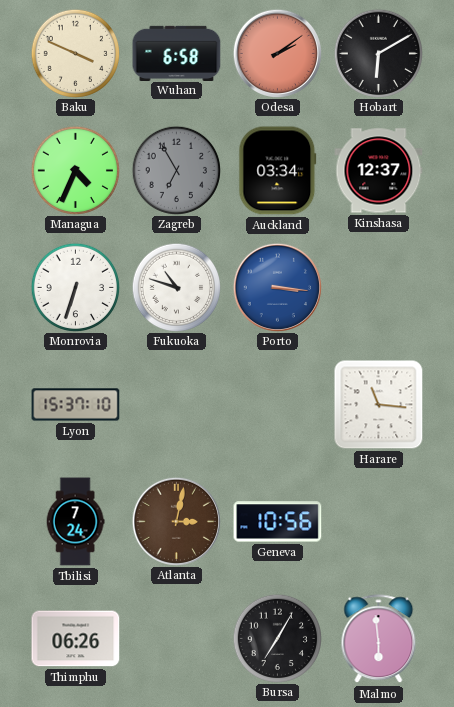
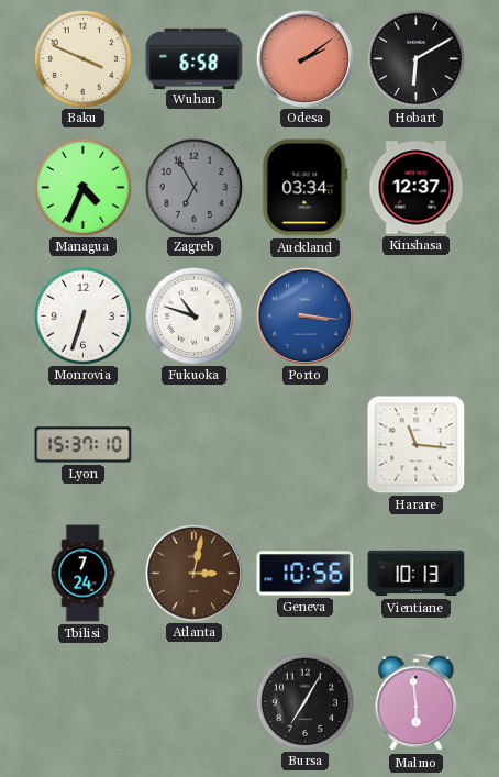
Vientiane: none -> 10:13 (417, 574)
Thimphu: 06:26 -> none (76, 639)
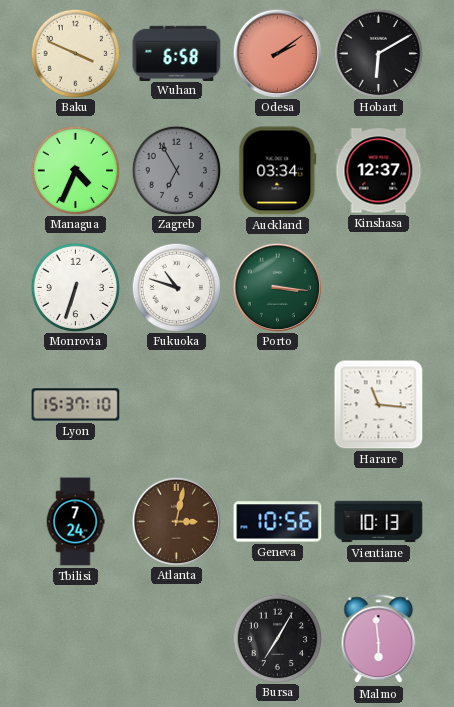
Porto dial: blue -> green (277, 287)
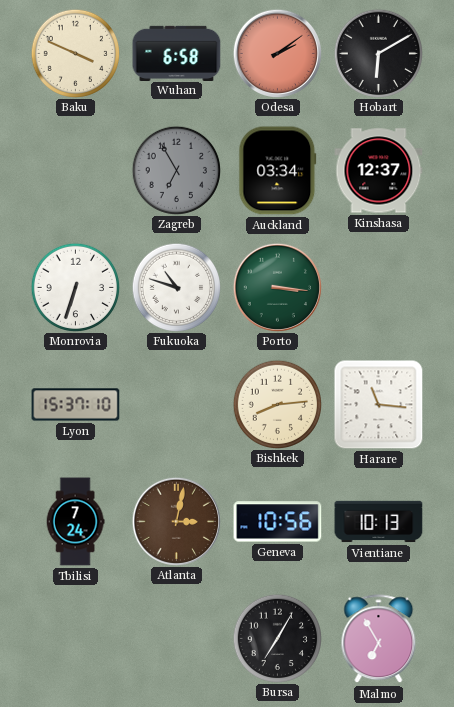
Managua: 4:34 -> none (75, 170)
Bishkek: none -> 8:14 (277, 404)
Malmo: 5:59 -> 6:55 (379, 639)
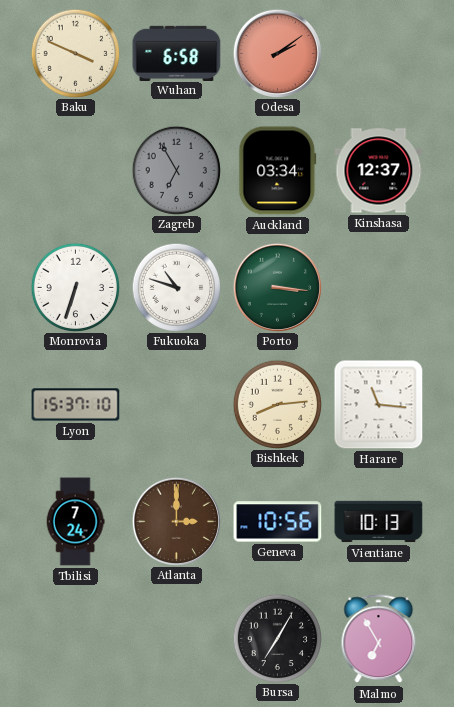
Hobart: 6:10 -> none (378, 53)
Atlanta: 3:02 -> 3:00 (176, 521)
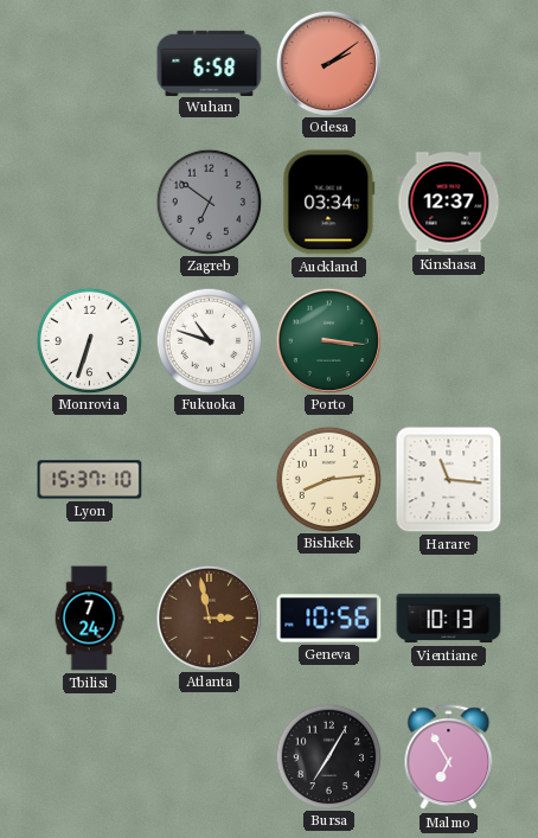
Baku: 3:49 -> none (75, 53)
Zagreb: 6:55 -> 6:51 (209, 201)
Atlanta: 3:00 -> 2:58 (209, 618)
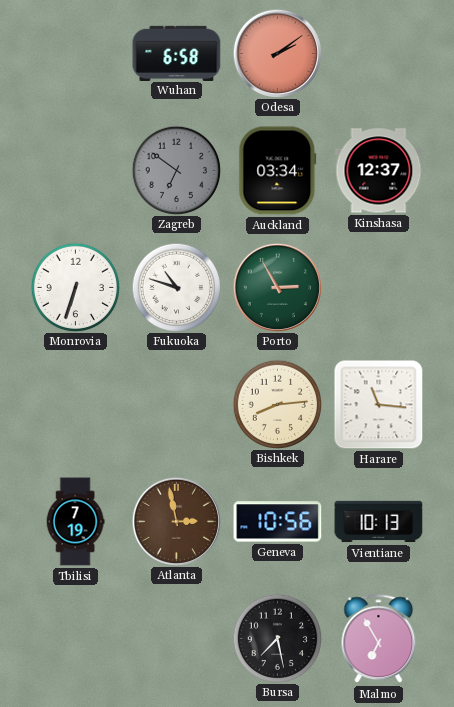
Porto: 3:16 -> 2:55 (277, 287)
Lyon: 15:37 -> none (90, 480)
Tbilisi: 7:24 -> 7:19 (75, 522)
Bursa: 7:05 -> 7:28 (277, 638)
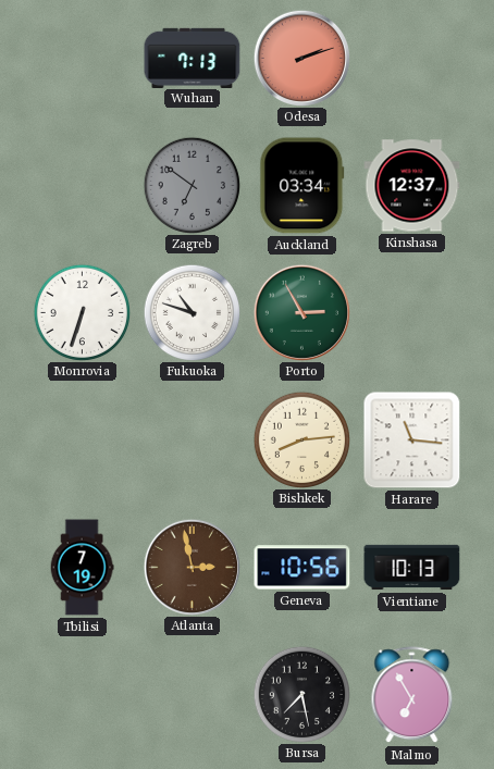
Wuhan: 6:58 -> 7:13 (193, 58)
Odesa: 2:09 -> 2:12 (301, 58)
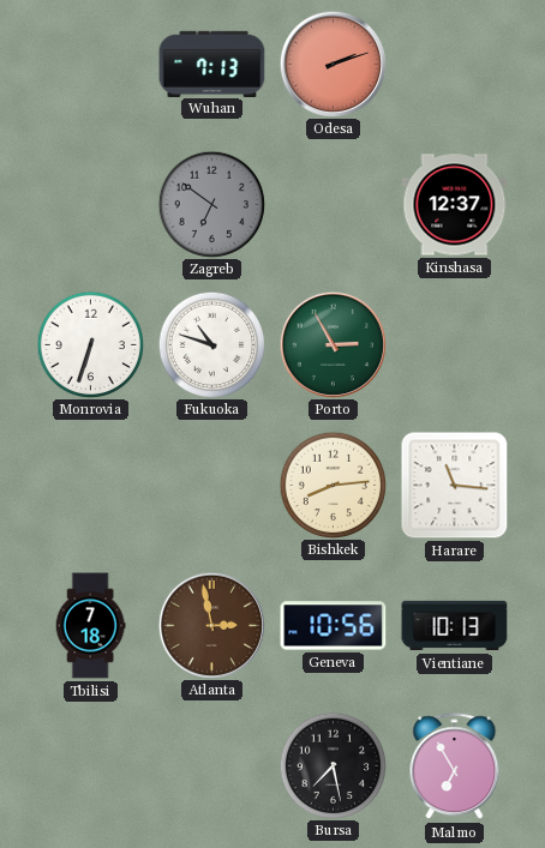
Auckland: 03:34 -> none (302, 186)
Tbilisi: 7:19 -> 7:18 (90, 626)
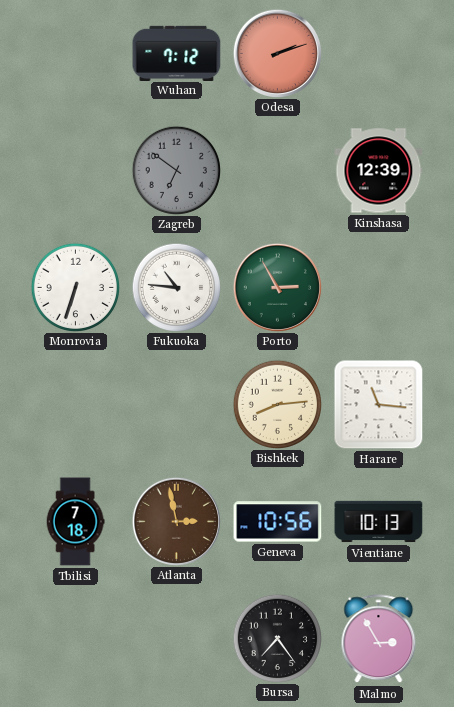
Wuhan: 7:13 -> 7:12 (177, 53)
Kinshasa: 12:37 -> 12:39 (379, 171)
Fukuoka: 10:48 -> 10:46 (176, 287)
Bursa: 7:28 -> 7:24 (277, 638)
Malmo: 6:55 -> 2:55 (379, 639)
